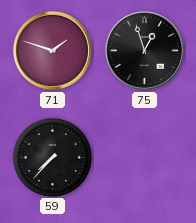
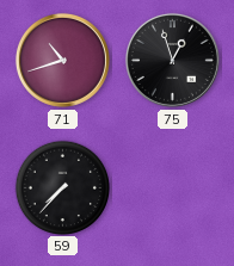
71: 1:48 -> 10:42 (62, 60)
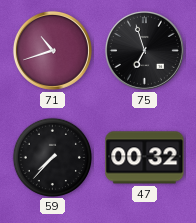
75: 12:57 -> 6:57 (144, 50)
47: none -> 00:32 (145, 158)
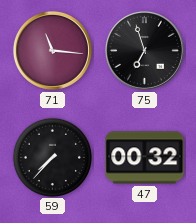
71: 10:42 -> 11:16 (52, 50)
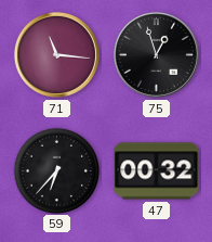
75: 6:57 -> 12:57 (156, 54)
59: 7:37 -> 6:37 (56, 170)
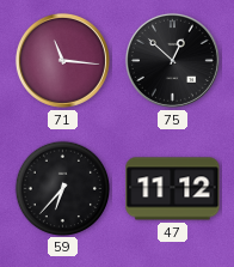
75: 12:57 -> 12:52 (172, 60)
47: 00:32 -> 11:12 (173, 189)
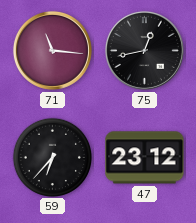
75: 12:52 -> 12:43 (144, 50)
47: 11:12 -> 23:12 (145, 158)
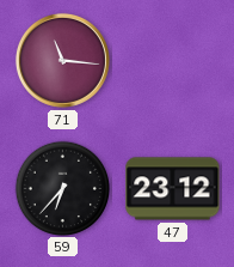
75: 12:43 -> none (144, 50)
